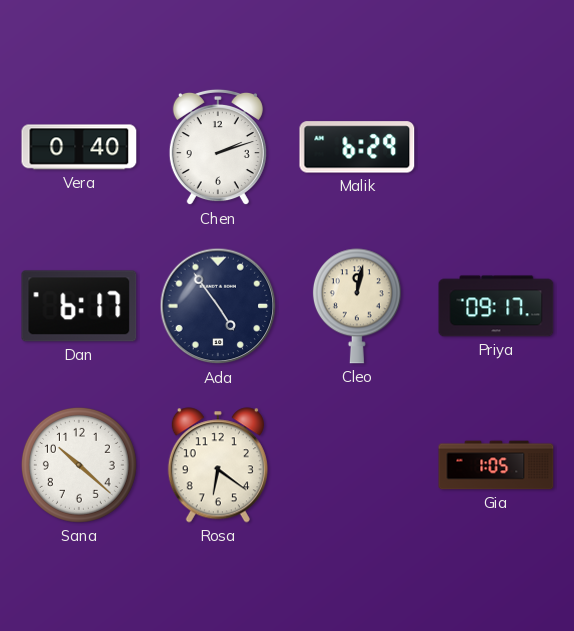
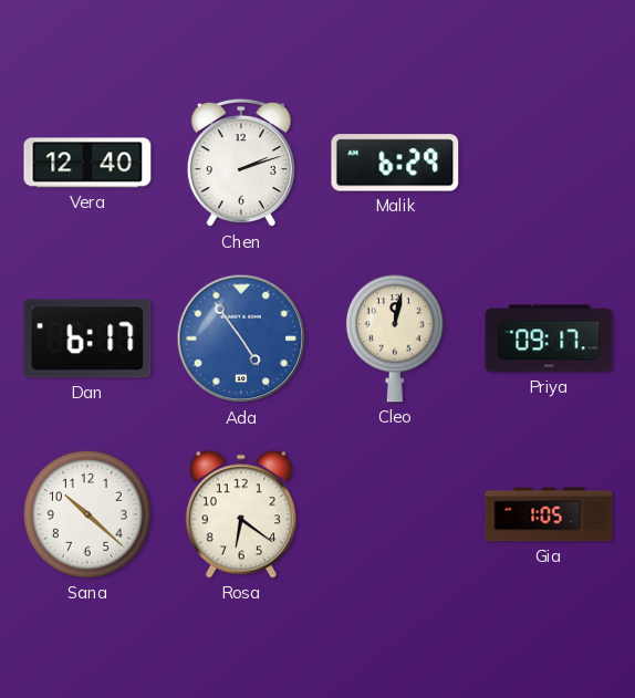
Vera: 0:40 -> 12:40 (87, 163)
Ada dial: navy -> blue (241, 338)
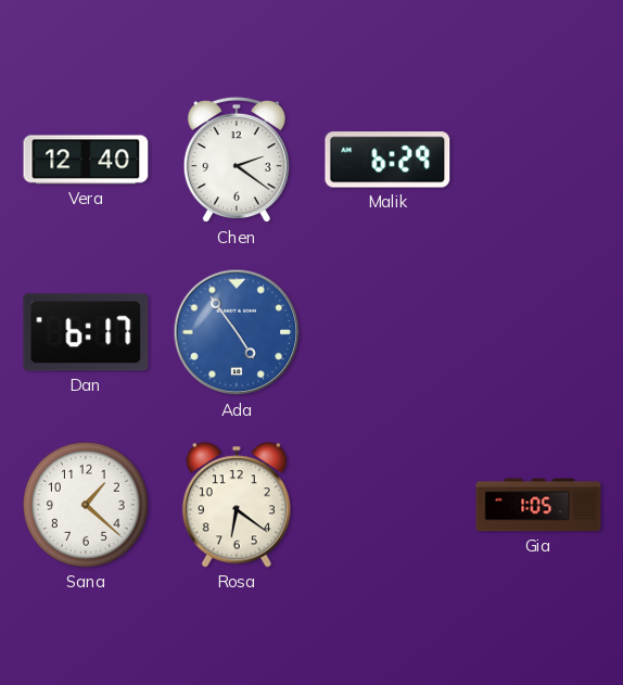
Chen: 2:12 -> 2:21 (237, 160)
Cleo: 12:02 -> none (395, 338)
Priya: 09:17 -> none (549, 338)
Sana: 10:22 -> 1:22 (86, 505)
